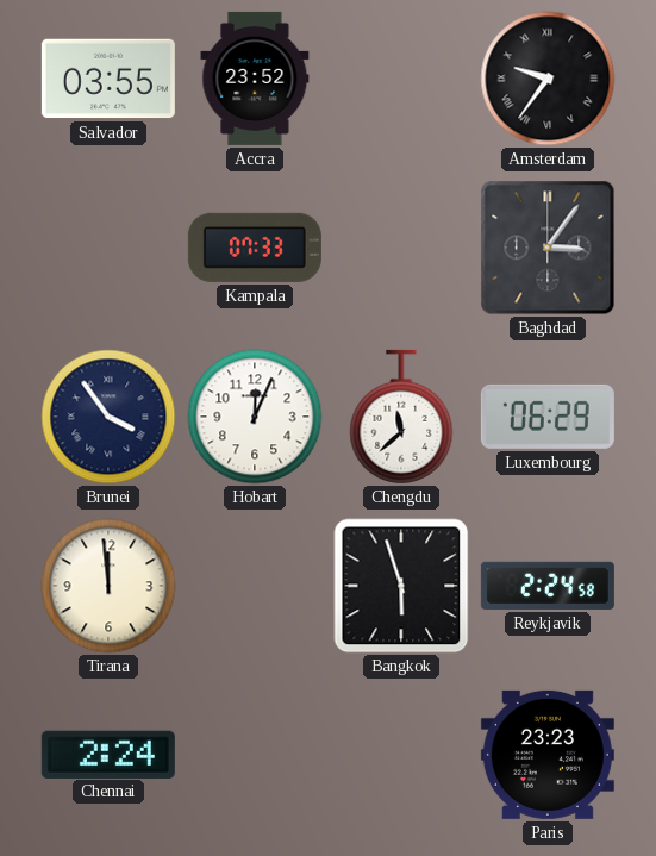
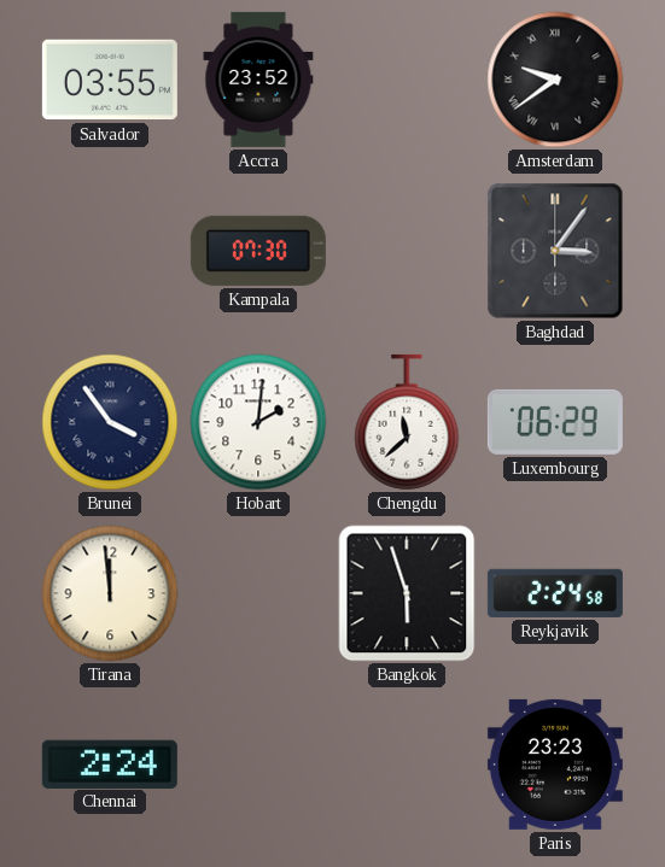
Amsterdam: 9:36 -> 9:39 (555, 80)
Kampala: 07:33 -> 07:30 (258, 251)
Hobart: 12:04 -> 2:01 (258, 422)
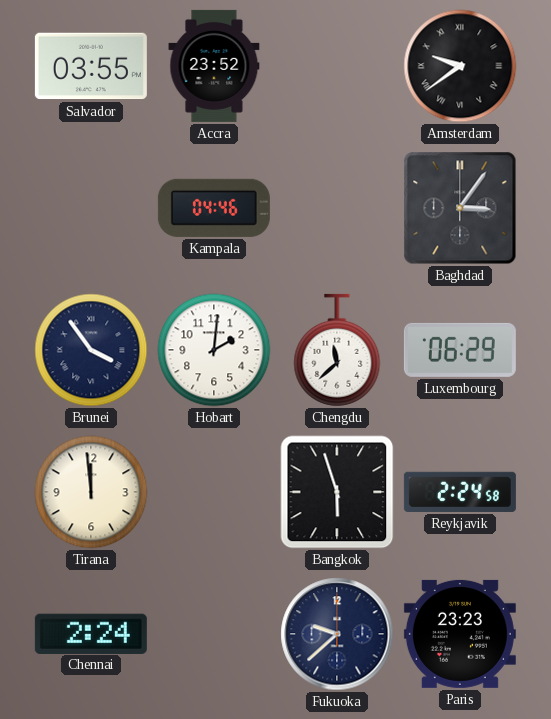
Kampala: 07:30 -> 04:46 (214, 208)
Fukuoka: none -> 9:38 (337, 634)
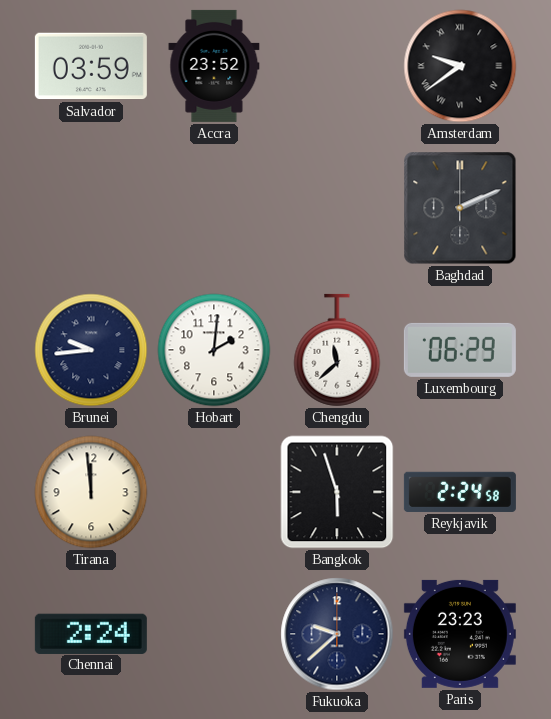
Salvador: 03:55 -> 03:59 (91, 66)
Kampala: 04:46 -> none (214, 208)
Baghdad: 3:06 -> 2:11 (460, 208)
Brunei: 3:54 -> 9:44 (91, 350)
